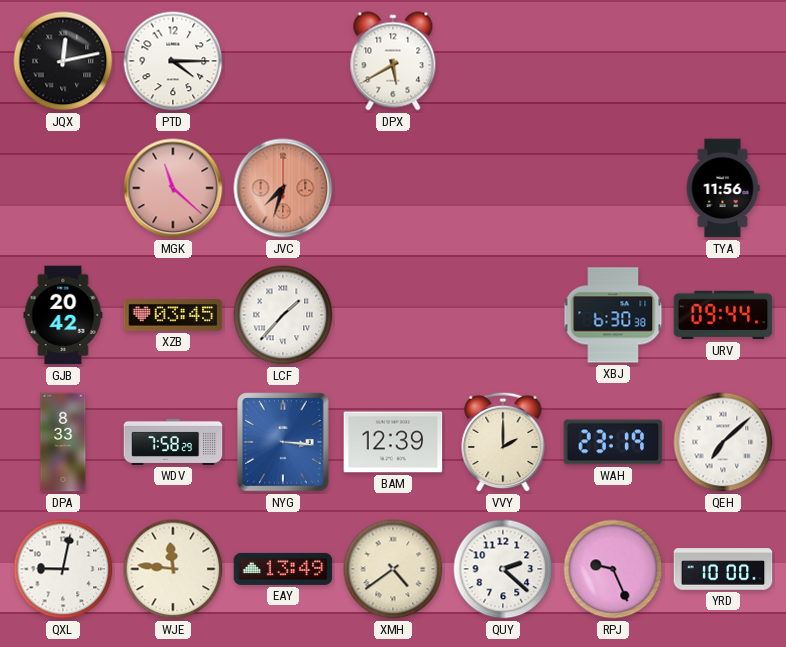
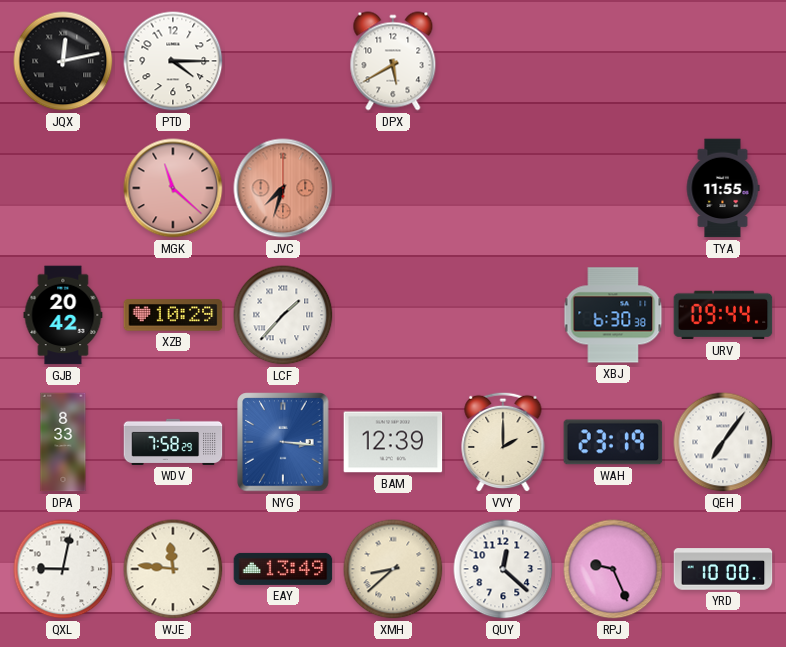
TYA: 11:56 -> 11:55 (723, 188)
XZB: 03:45 -> 10:29 (173, 315)
QEH: 7:08 -> 7:06 (723, 442)
XMH: 4:39 -> 8:38 (393, 569)
QUY: 2:22 -> 12:22 (503, 569)
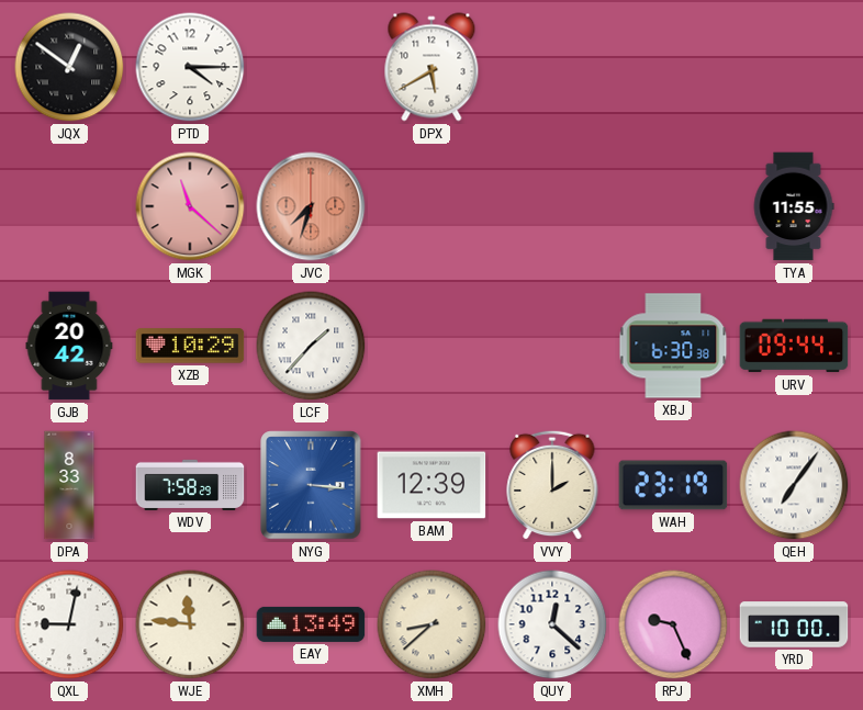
JQX: 12:13 -> 12:51 (69, 67)
